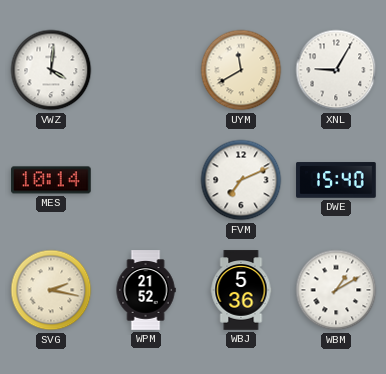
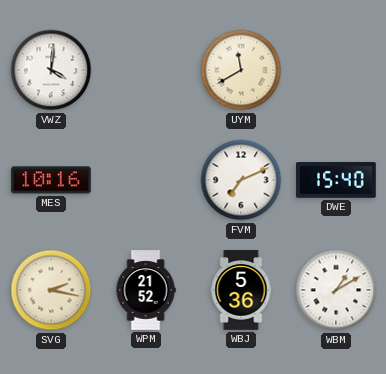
XNL: 9:05 -> none (336, 70)
MES: 10:14 -> 10:16 (52, 180)
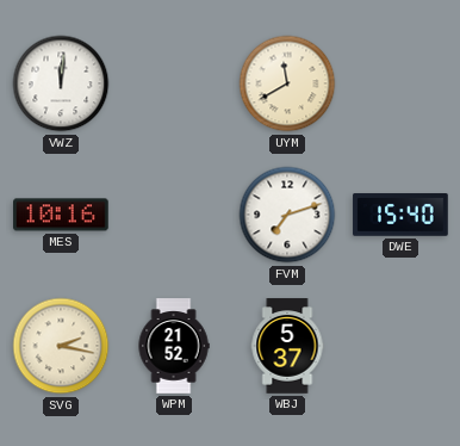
VWZ: 4:01 -> 12:01 (61, 83)
FVM: 7:11 -> 7:12 (287, 215)
WBJ: 5:36 -> 5:37 (287, 346)
WBM: 1:10 -> none (336, 290)
